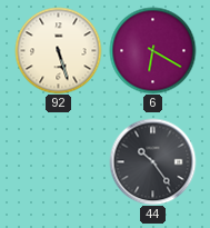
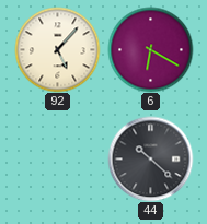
92: 5:27 -> 5:07 (57, 49)
44: 10:24 -> 10:22 (150, 158)
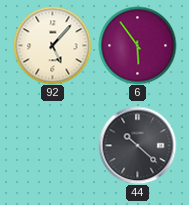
6: 6:20 -> 5:54 (137, 45)
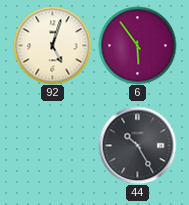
92: 5:07 -> 5:03 (52, 45)
44: 10:22 -> 10:25 (137, 145)
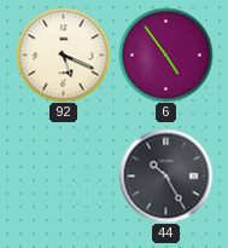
92: 5:03 -> 5:19 (63, 54)
6: 5:54 -> 4:54 (165, 54)
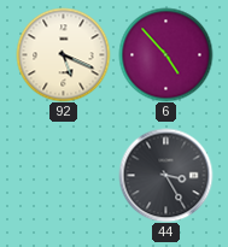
6: 4:54 -> 4:53 (165, 54)
44: 10:25 -> 3:25 (165, 175)
